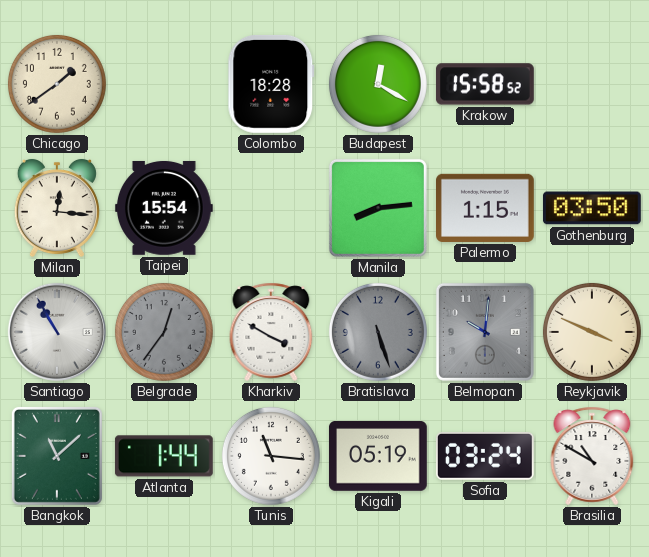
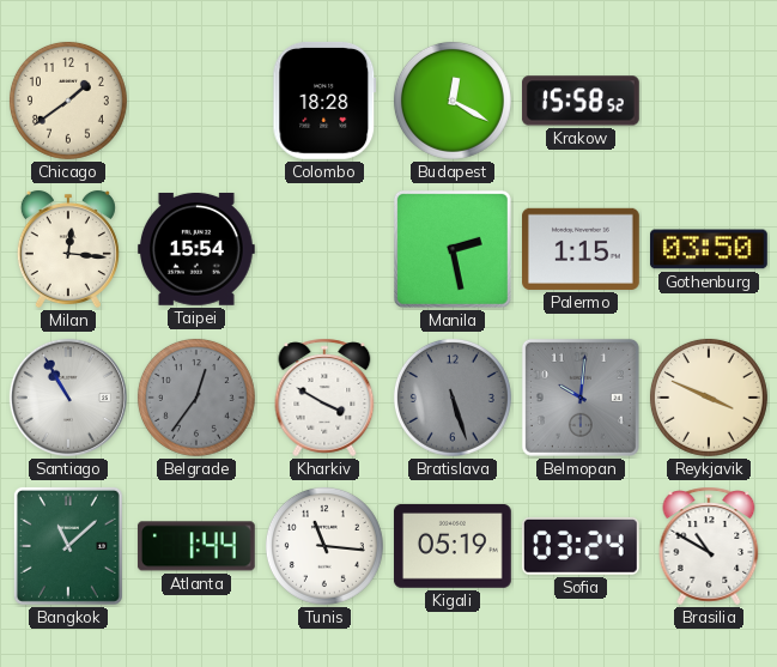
Manila: 8:14 -> 2:28 (453, 249)
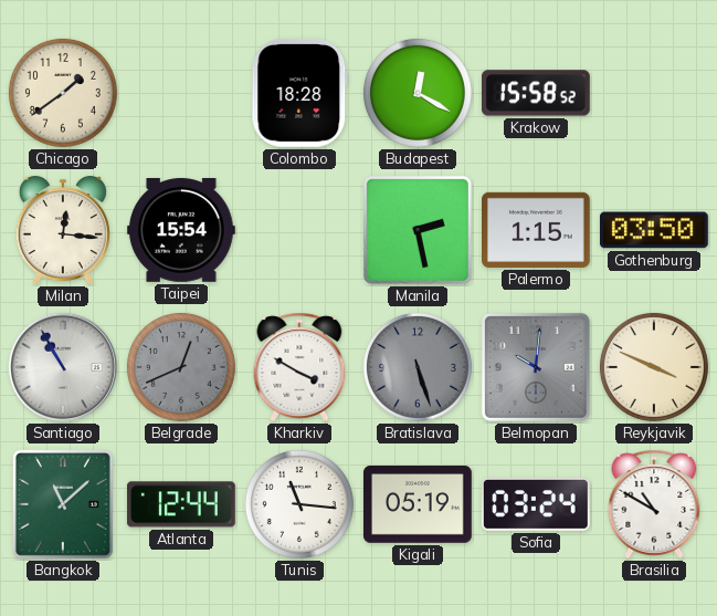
Belgrade: 12:36 -> 12:41 (181, 367)
Atlanta: 1:44 -> 12:44 (181, 504)
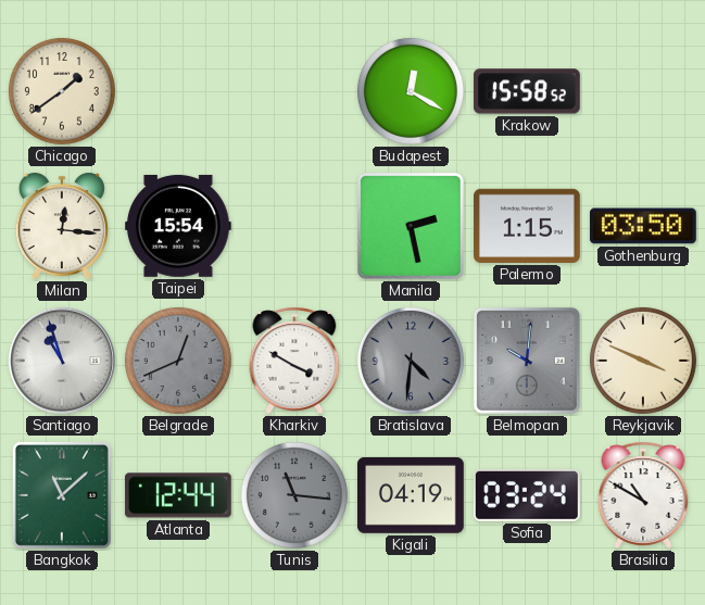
Colombo: 18:28 -> none (299, 93)
Santiago: 10:55 -> 10:57 (62, 361)
Bratislava: 5:27 -> 4:31 (411, 361)
Tunis dial: white -> grey (294, 495)
Kigali: 05:19 -> 04:19 (411, 496)
